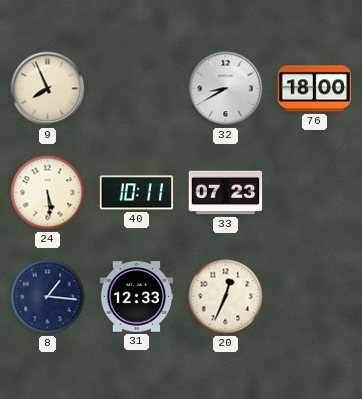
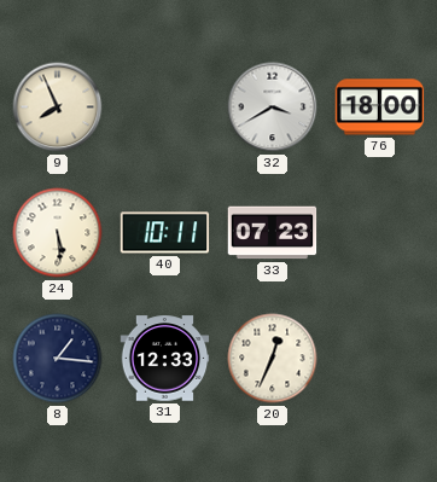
32: 8:40 -> 3:40 (273, 108)
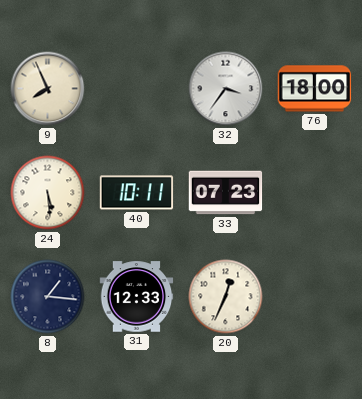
32: 3:40 -> 3:36 (226, 89)
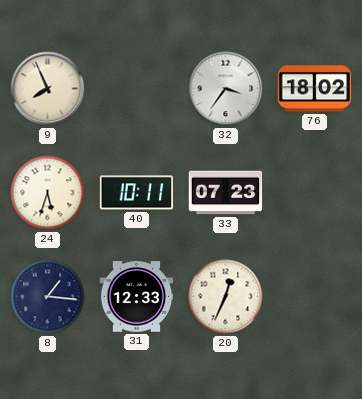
76: 18:00 -> 18:02 (315, 89)
24: 5:29 -> 5:33 (48, 193)
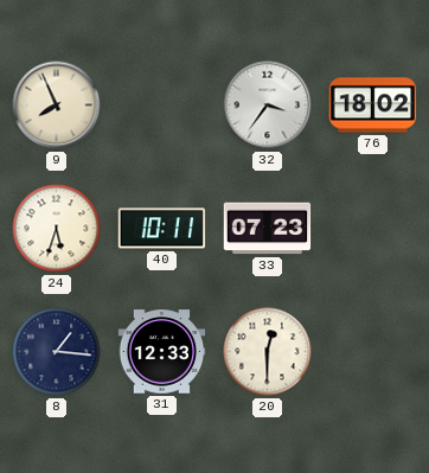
20: 12:34 -> 12:30 (268, 352)
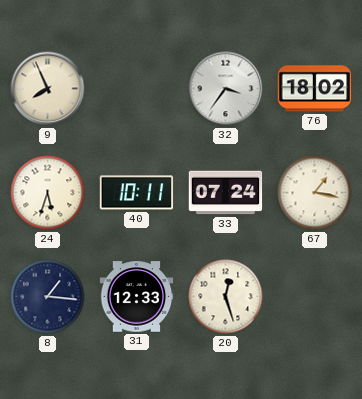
33: 07:23 -> 07:24 (226, 193)
67: none -> 1:17 (315, 193)
20: 12:30 -> 12:27 (226, 297)
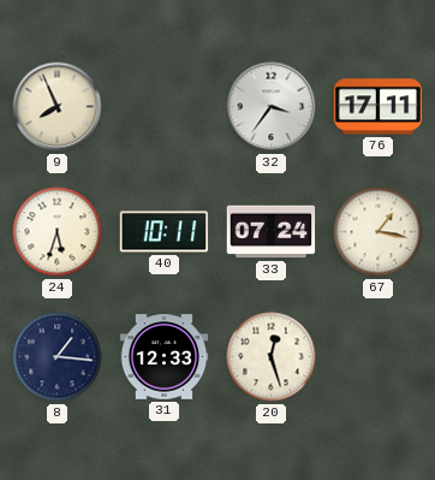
76: 18:02 -> 17:11 (379, 107)
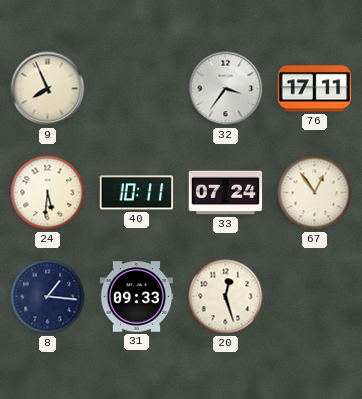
24: 5:33 -> 5:31 (48, 193)
67: 1:17 -> 12:54 (315, 193)
31: 12:33 -> 09:33 (137, 297)
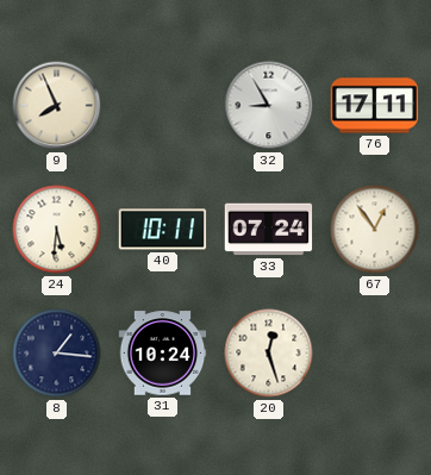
32: 3:36 -> 8:55 (269, 106)
31: 09:33 -> 10:24 (163, 354)
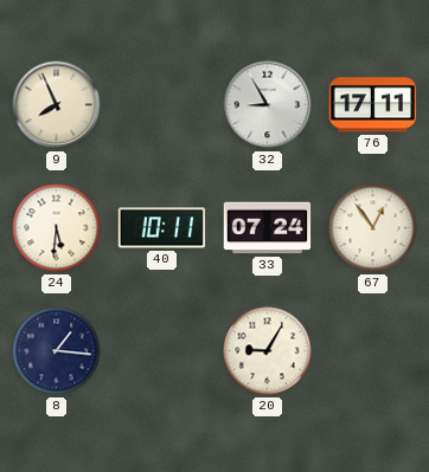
31: 10:24 -> none (163, 354)
20: 12:27 -> 9:05 (268, 351)
